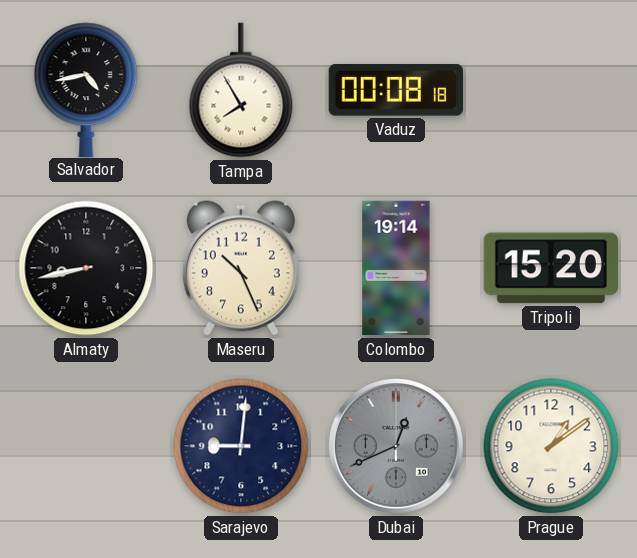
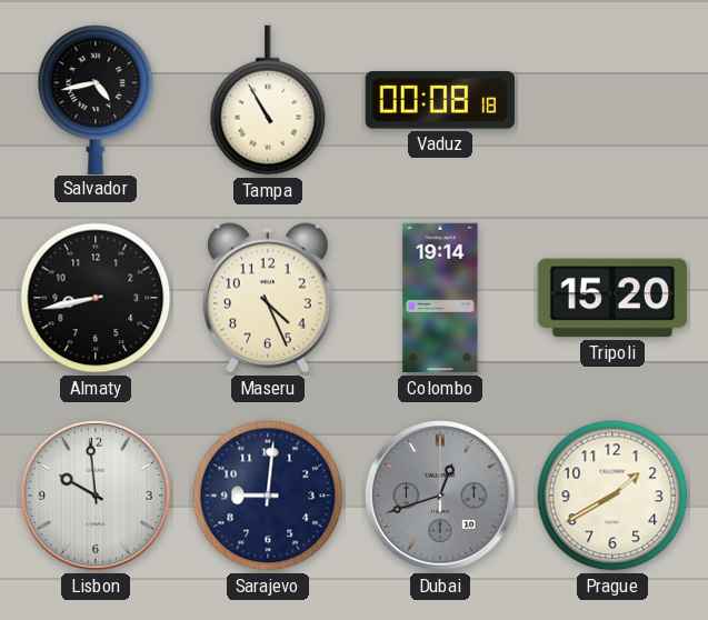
Tampa: 7:55 -> 10:55 (268, 100)
Maseru: 10:26 -> 4:26 (268, 298)
Lisbon: none -> 9:59 (96, 496)
Dubai: 12:41 -> 12:42 (440, 496)
Prague: 1:09 -> 1:40 (612, 496)
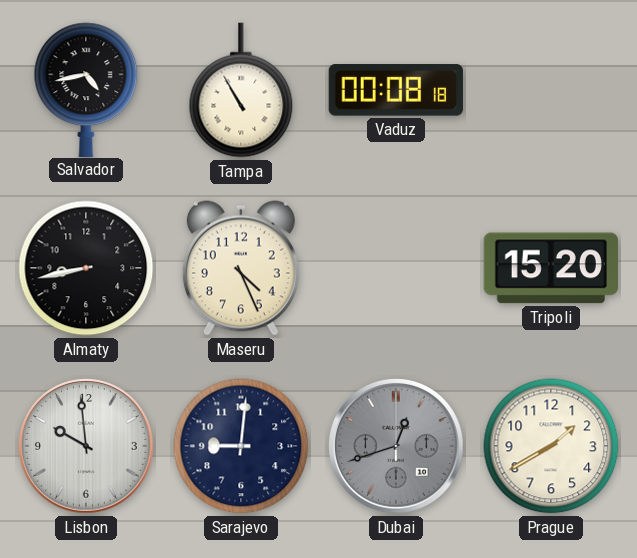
Colombo: 19:14 -> none (440, 298)
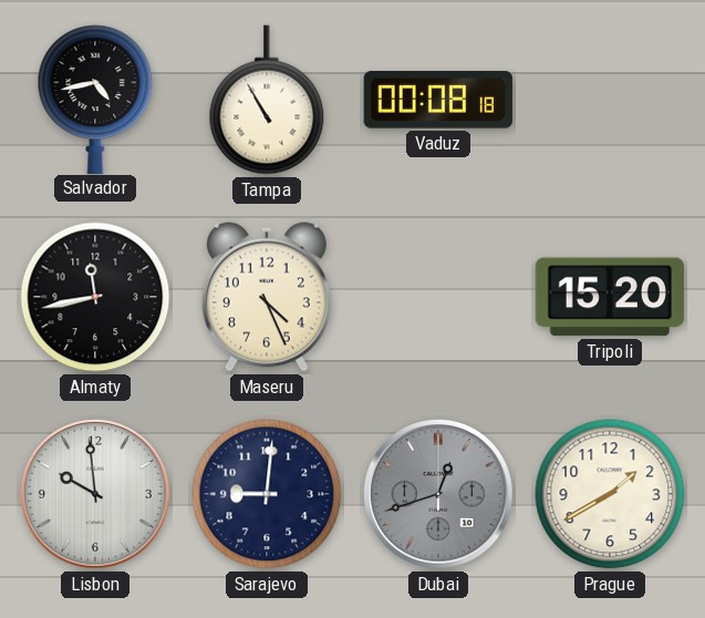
Almaty: 8:43 -> 11:43 (95, 297)
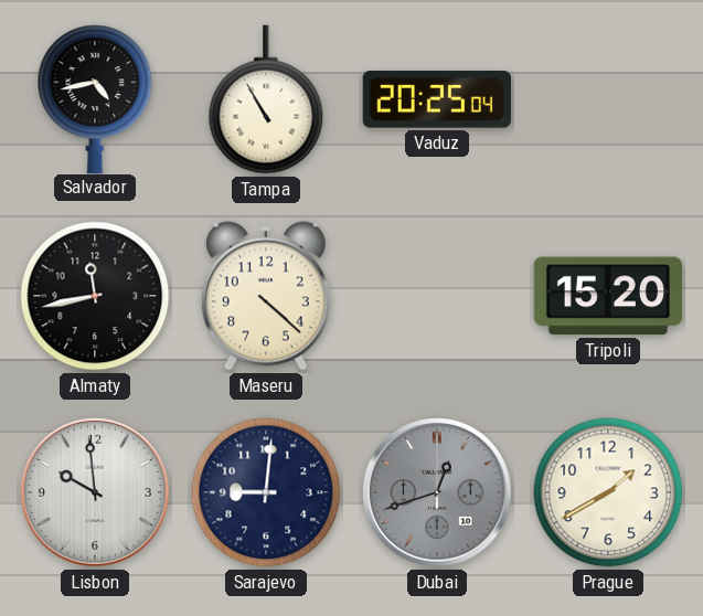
Vaduz: 00:08 -> 20:25 (437, 99)
Maseru: 4:26 -> 4:22 (266, 296)
